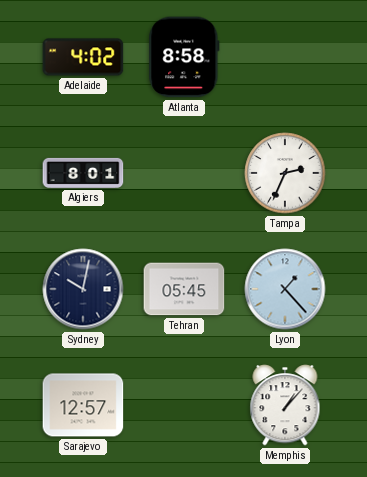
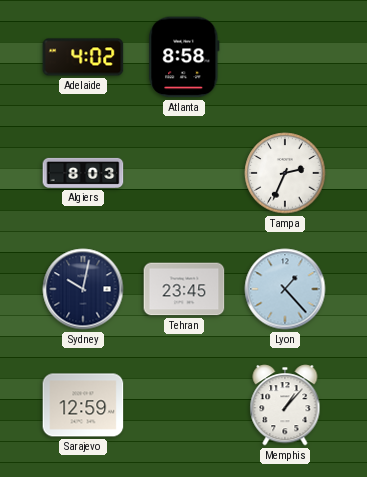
Algiers: 8:01 -> 8:03 (83, 173)
Tehran: 05:45 -> 23:45 (184, 289)
Sarajevo: 12:57 -> 12:59 (83, 405)
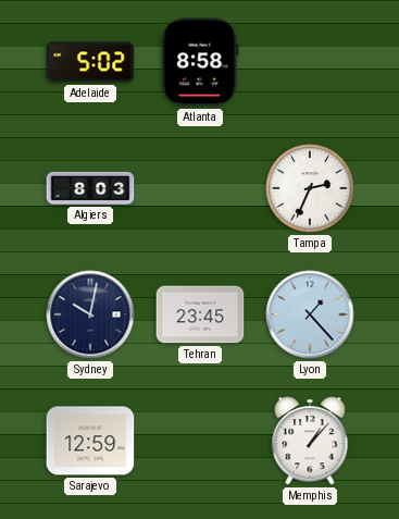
Adelaide: 4:02 -> 5:02 (90, 62)
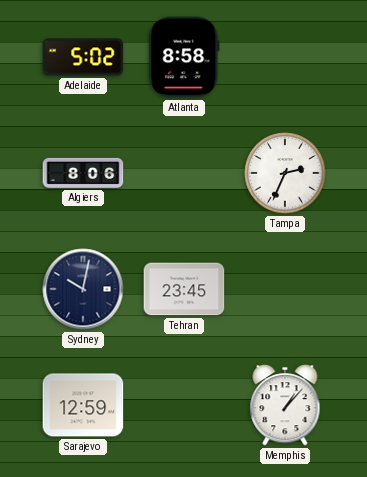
Algiers: 8:03 -> 8:06 (83, 173)
Lyon: 1:23 -> none (310, 314)
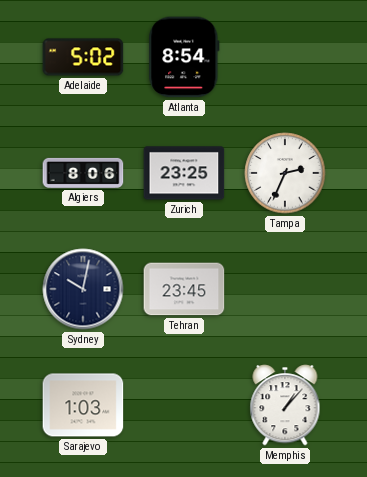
Atlanta: 8:58 -> 8:54 (184, 57)
Zurich: none -> 23:25 (184, 173)
Sarajevo: 12:59 -> 1:03 (83, 405)
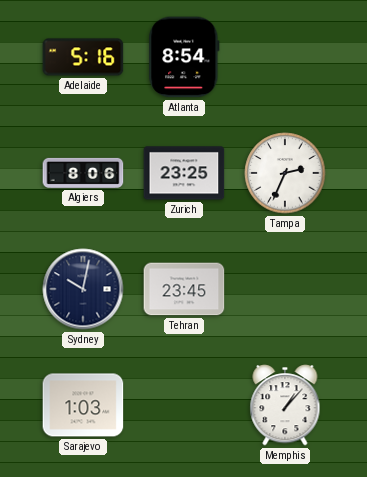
Adelaide: 5:02 -> 5:16 (83, 57)
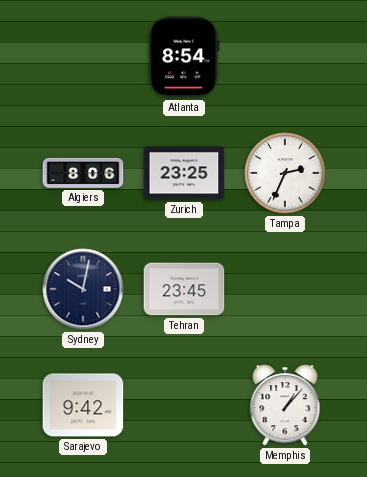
Adelaide: 5:16 -> none (83, 57)
Sarajevo: 1:03 -> 9:42 (83, 405)
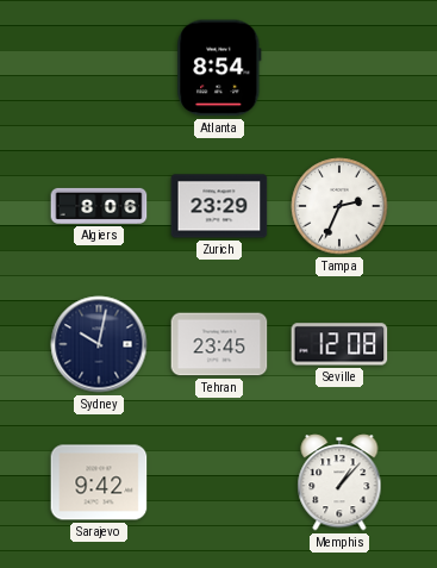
Zurich: 23:25 -> 23:29 (219, 206)
Seville: none -> 12:08 (339, 344)
